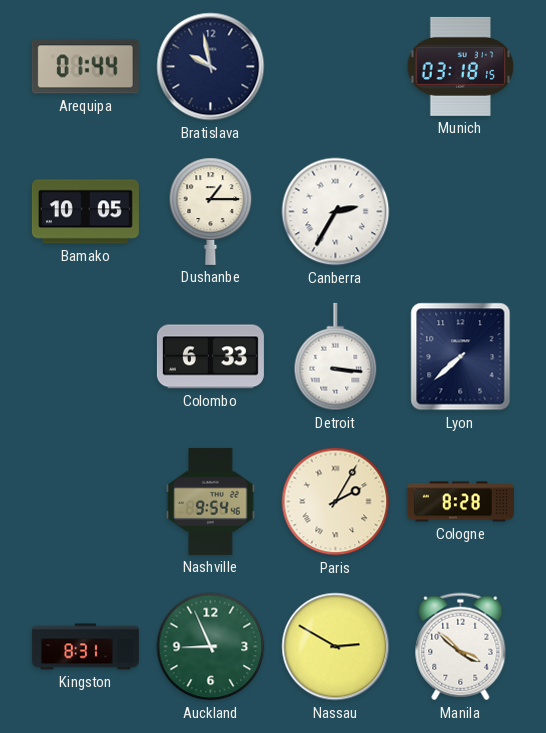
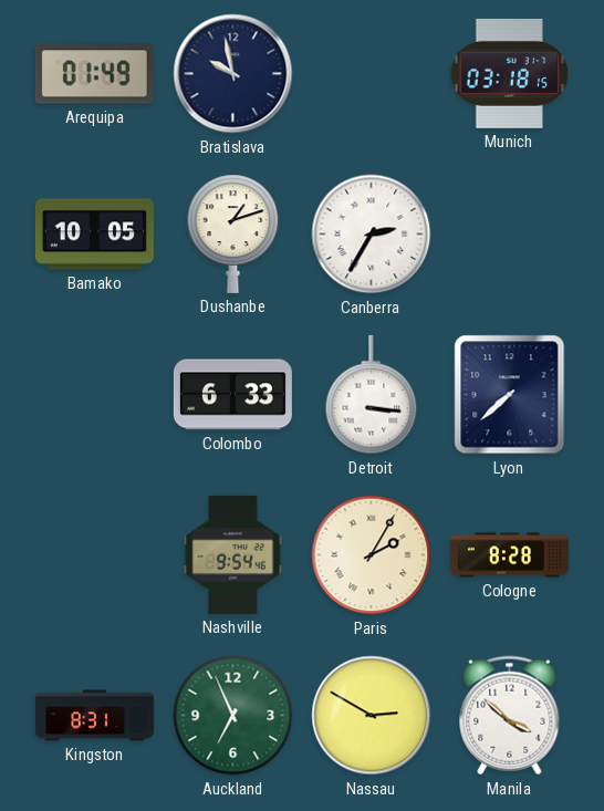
Arequipa: 01:44 -> 01:49 (94, 74)
Dushanbe: 1:15 -> 1:12 (233, 233)
Auckland: 8:56 -> 6:56 (233, 716)
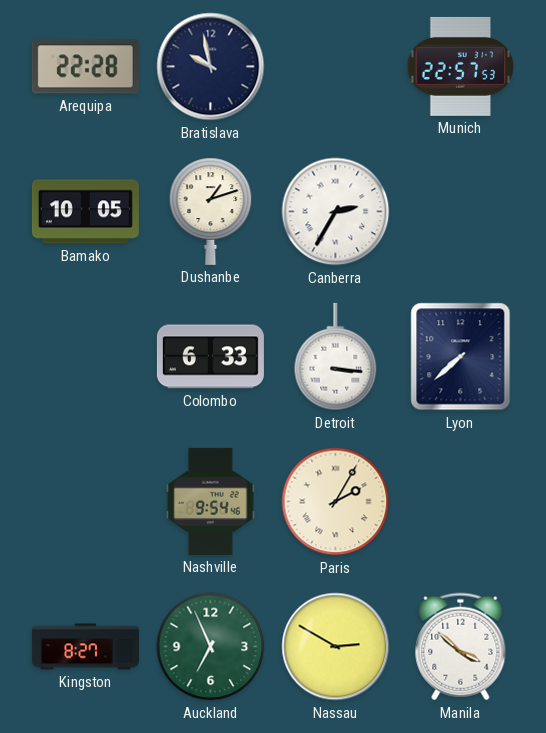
Arequipa: 01:49 -> 22:28 (85, 67)
Munich: 03:18 -> 22:57 (461, 66)
Cologne: 8:28 -> none (509, 555)
Kingston: 8:31 -> 8:27 (85, 647)
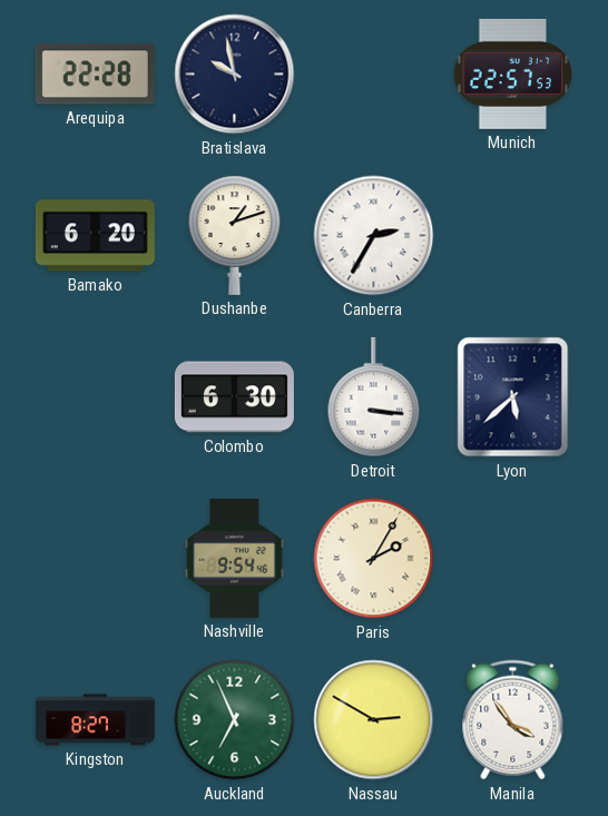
Bamako: 10:05 -> 6:20 (95, 236)
Colombo: 6:33 -> 6:30 (234, 397)
Lyon: 7:38 -> 5:38 (513, 397)
Manila: 3:52 -> 3:54 (513, 720)
